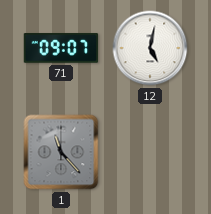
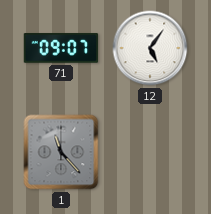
12: 5:02 -> 5:06 (150, 48)
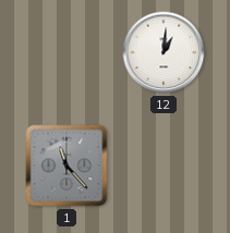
71: 09:07 -> none (61, 48)
12: 5:06 -> 1:01 (164, 52)
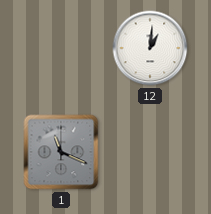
1: 11:23 -> 11:19 (61, 152)
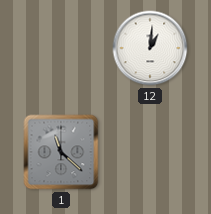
1: 11:19 -> 11:22 (61, 152)
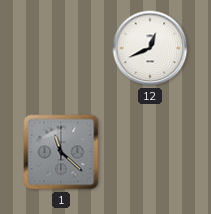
12: 1:01 -> 12:41 (150, 48)
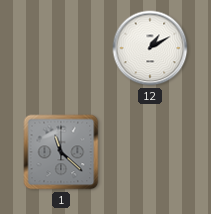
12: 12:41 -> 1:10 (150, 48)
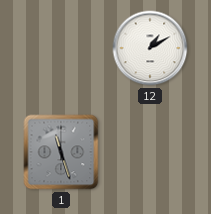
1: 11:22 -> 11:27 (61, 152)
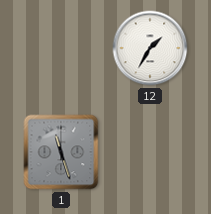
12: 1:10 -> 1:35 (150, 48)
